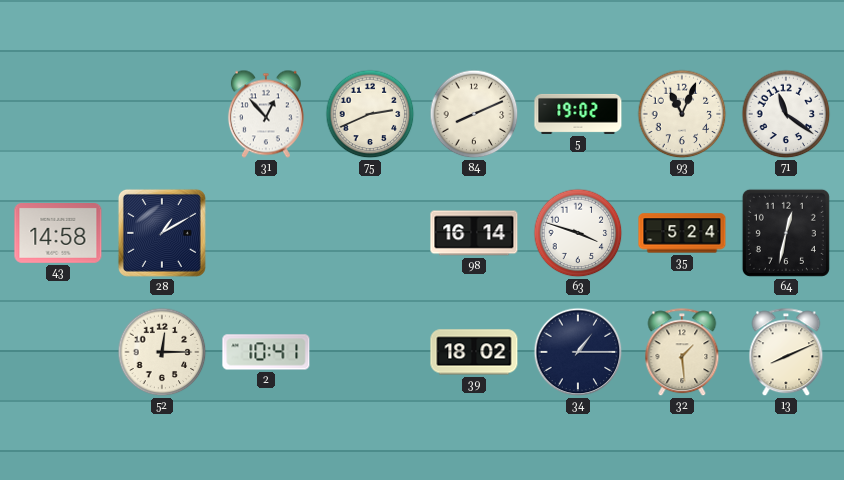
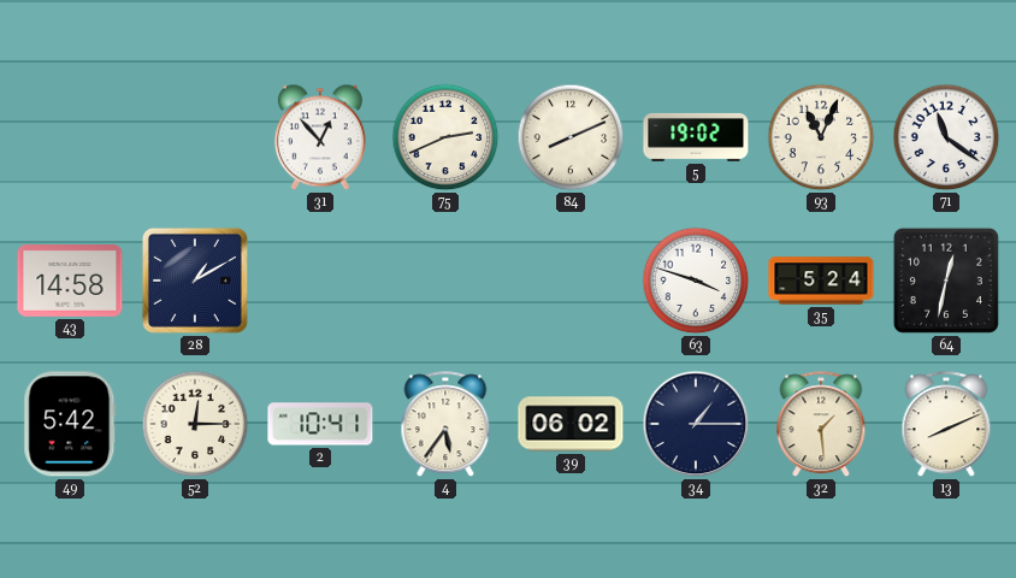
98: 16:14 -> none (474, 233)
49: none -> 5:42 (70, 424)
4: none -> 5:36 (445, 425)
39: 18:02 -> 06:02 (571, 424)
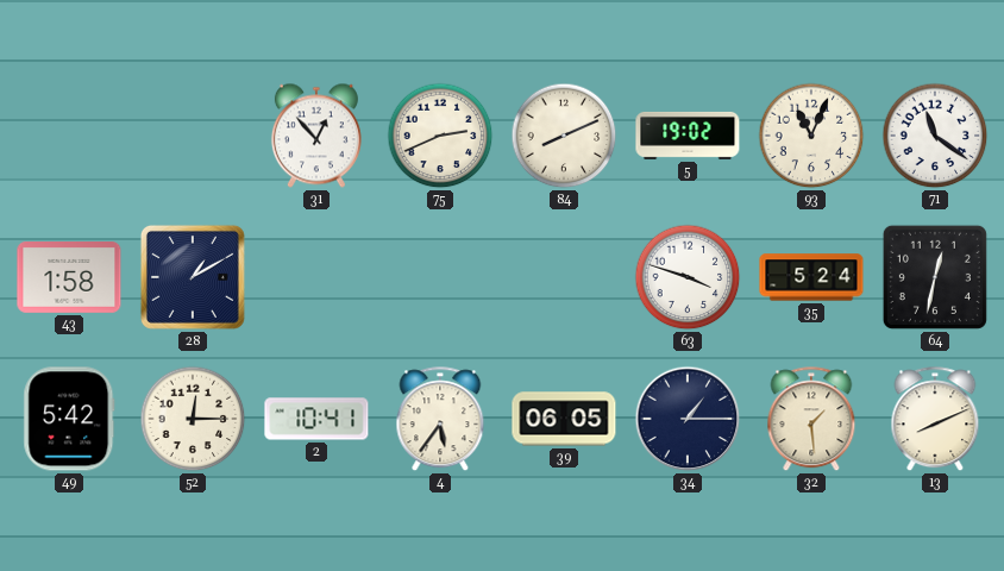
43: 14:58 -> 1:58 (69, 278)
39: 06:02 -> 06:05 (564, 419)
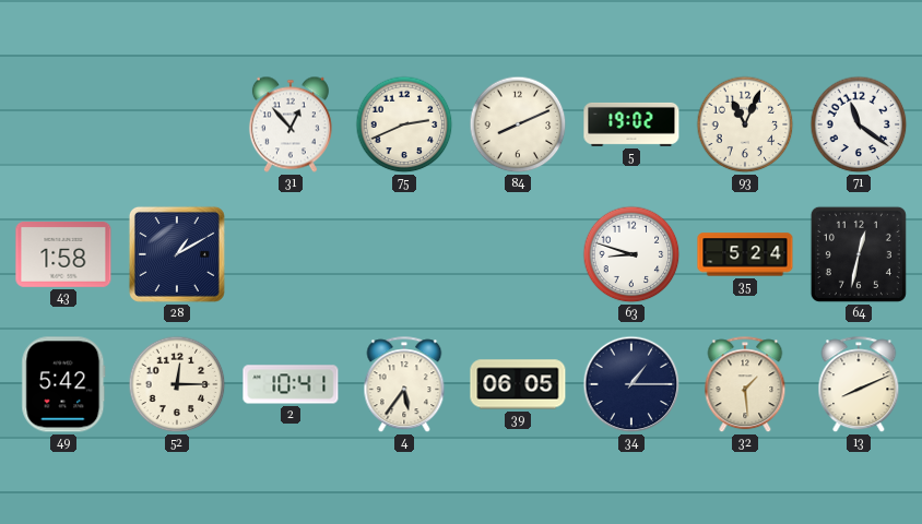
63: 3:48 -> 8:48 (631, 254)
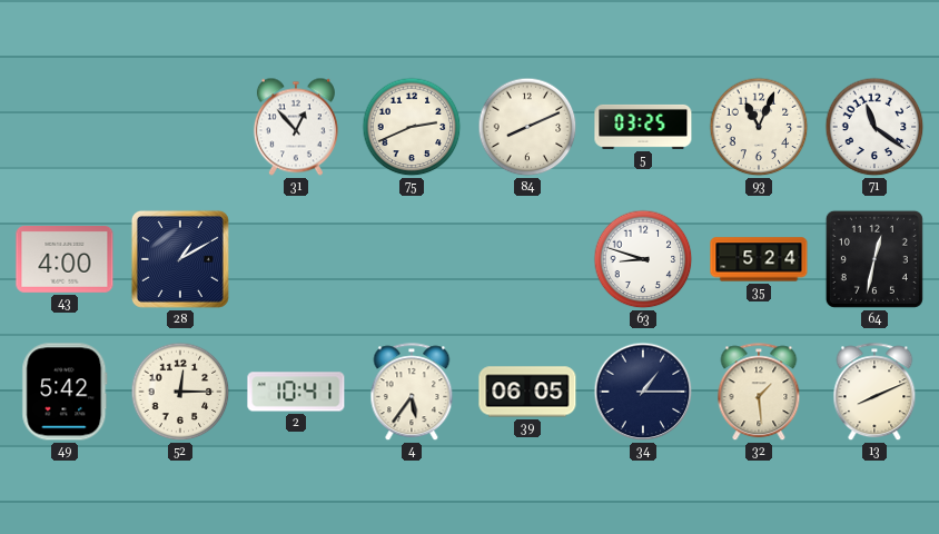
5: 19:02 -> 03:25 (643, 127)
43: 1:58 -> 4:00 (65, 260)
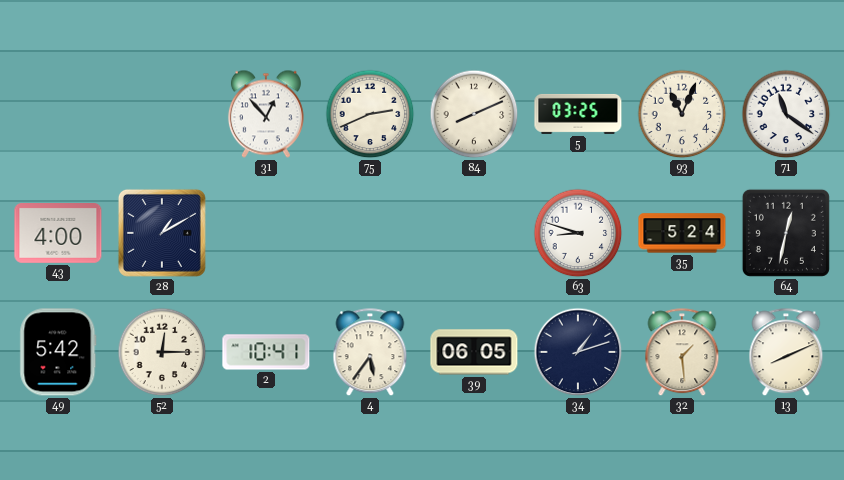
34: 1:15 -> 1:12 (578, 352)
